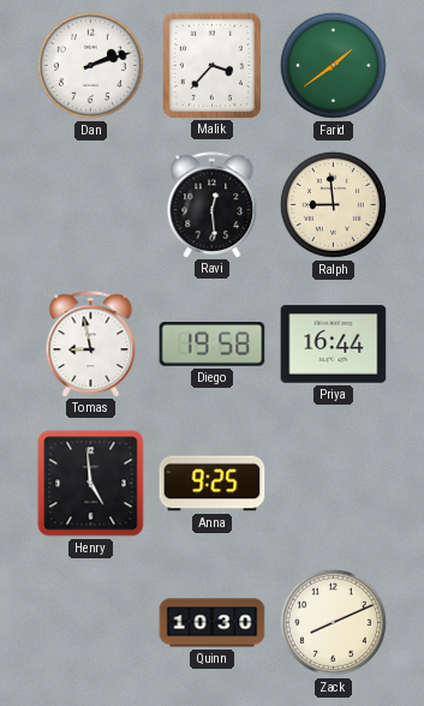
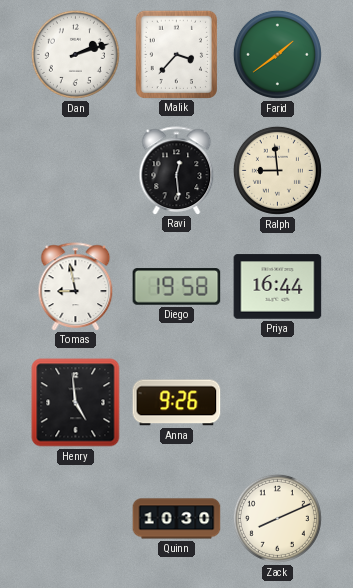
Anna: 9:25 -> 9:26 (177, 403)
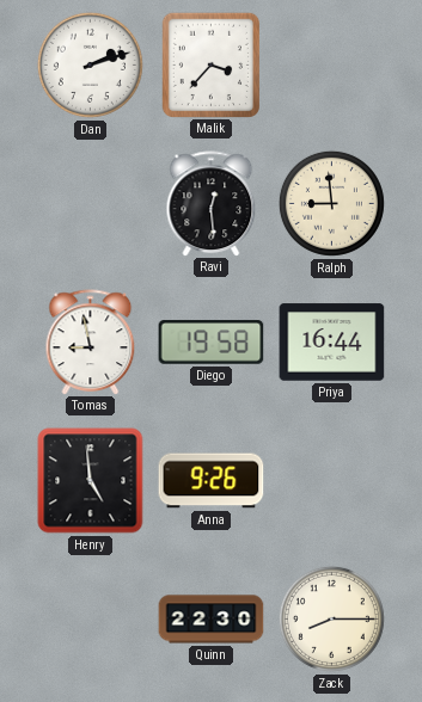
Farid: 1:39 -> none (277, 54)
Quinn: 10:30 -> 22:30 (212, 620)
Zack: 8:11 -> 8:15 (331, 618)
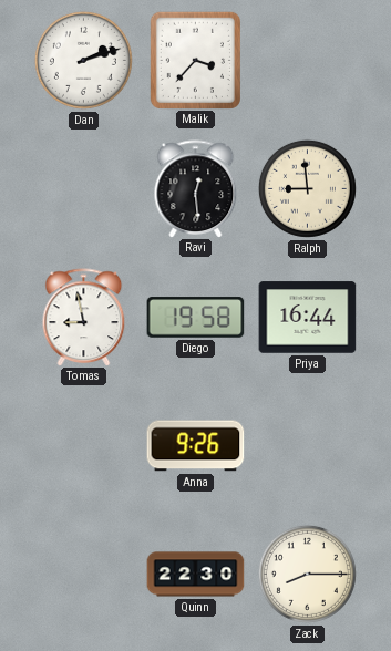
Henry: 4:59 -> none (91, 481)
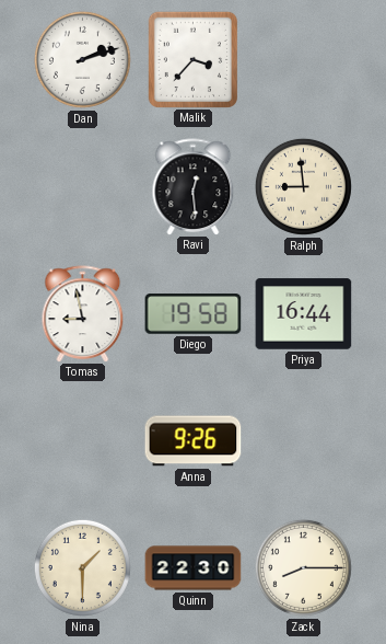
Nina: none -> 1:30 (82, 567)
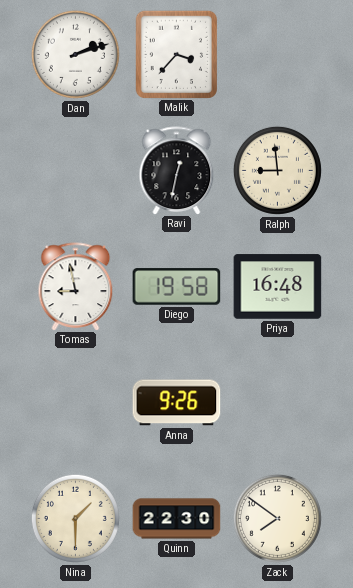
Ravi: 12:29 -> 12:32 (177, 170)
Priya: 16:44 -> 16:48 (278, 287)
Zack: 8:15 -> 7:51 (277, 518)
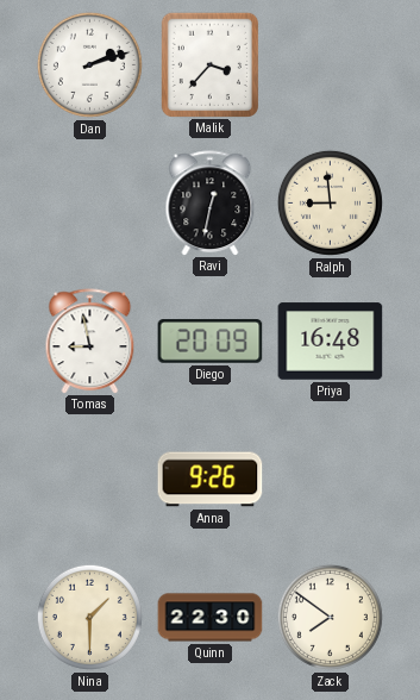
Diego: 19:58 -> 20:09 (211, 342)
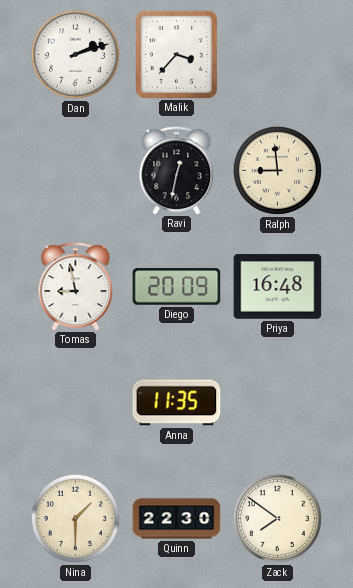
Anna: 9:26 -> 11:35 (177, 403)
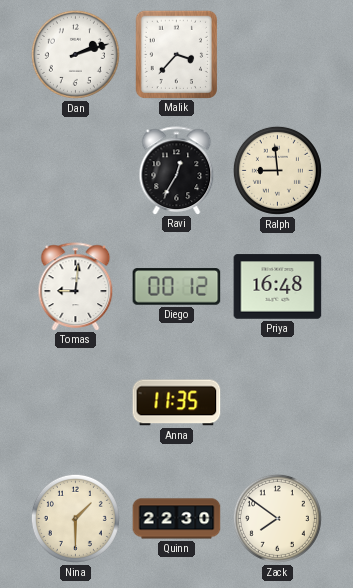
Ravi: 12:32 -> 12:35 (177, 170)
Tomas: 8:58 -> 9:01 (76, 286)
Diego: 20:09 -> 00:12 (177, 287)
